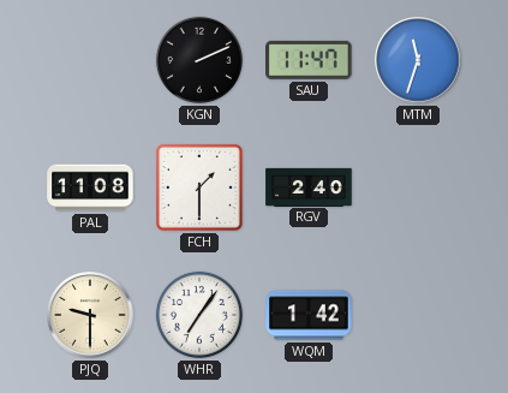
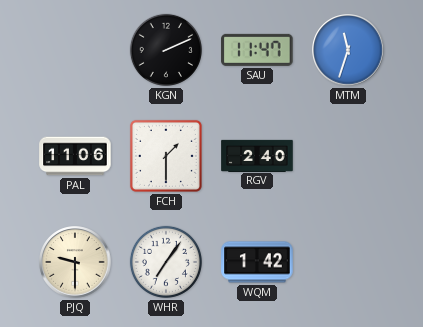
PAL: 11:08 -> 11:06 (75, 156)
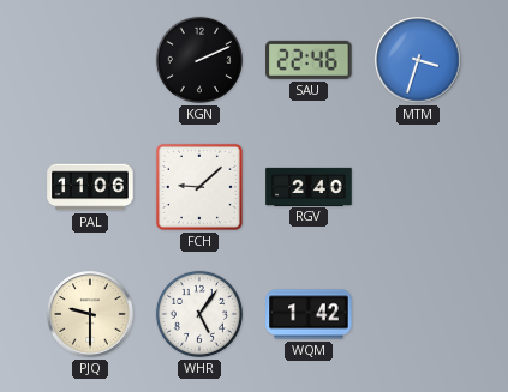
SAU: 11:47 -> 22:46 (309, 60)
MTM: 11:33 -> 3:33 (418, 60)
FCH: 1:30 -> 9:08 (199, 187)
WHR: 7:06 -> 5:06 (199, 314)
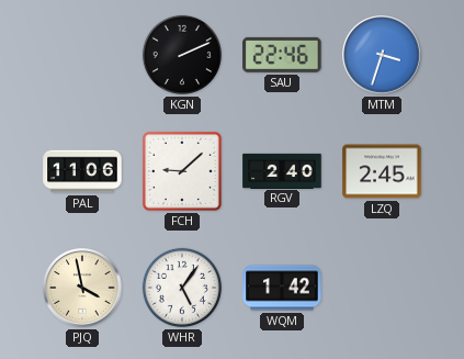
LZQ: none -> 2:45 (382, 171)
PJQ: 9:30 -> 3:58 (82, 288)
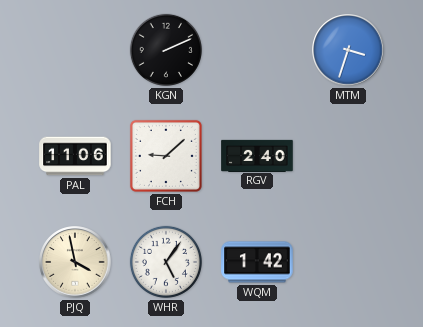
SAU: 22:46 -> none (282, 55)
LZQ: 2:45 -> none (382, 171)
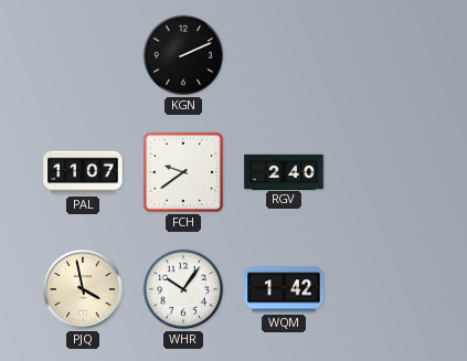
MTM: 3:33 -> none (348, 50)
PAL: 11:06 -> 11:07 (83, 172)
FCH: 9:08 -> 9:39 (183, 172)
WHR: 5:06 -> 10:06 (183, 289)
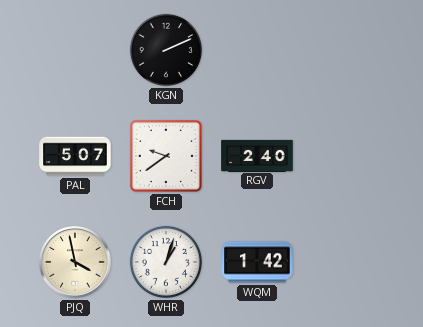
PAL: 11:07 -> 5:07 (75, 156)
WHR: 10:06 -> 1:03 (166, 262)
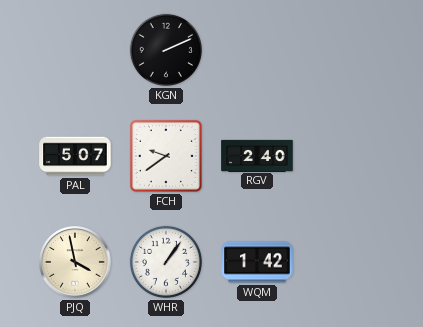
WHR: 1:03 -> 1:06 (166, 262)
